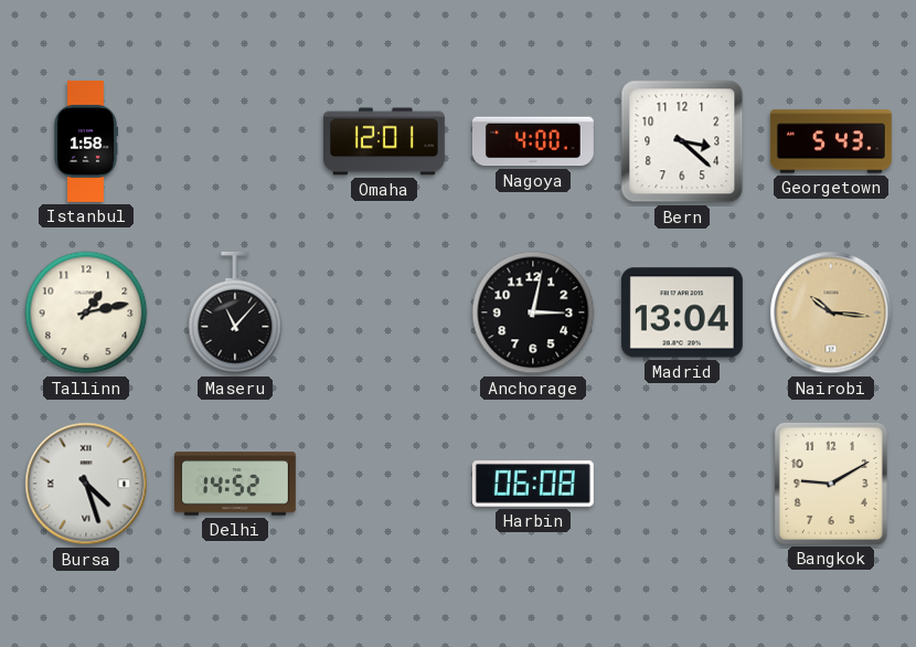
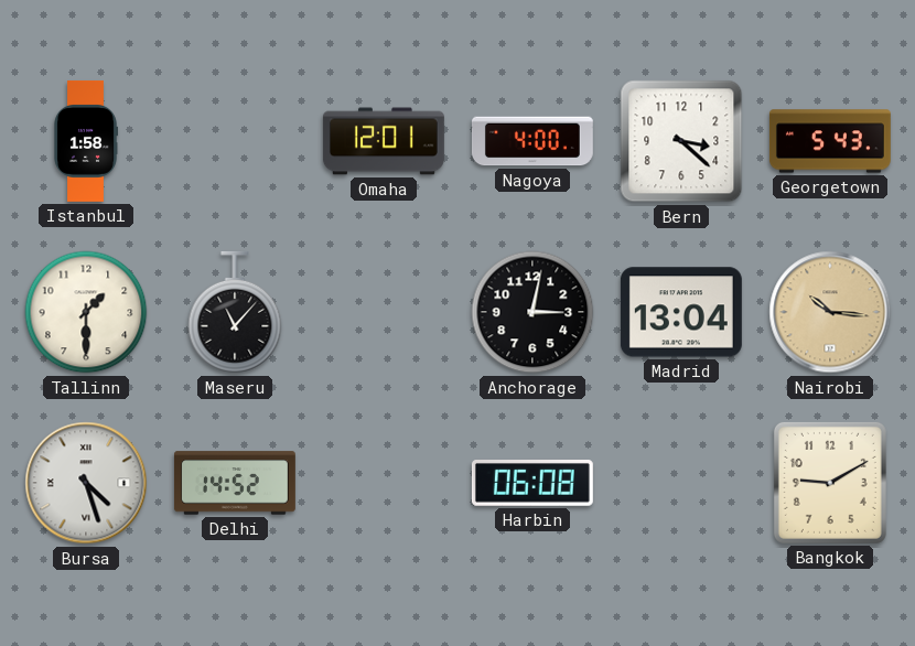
Tallinn: 1:13 -> 1:30 (86, 312)
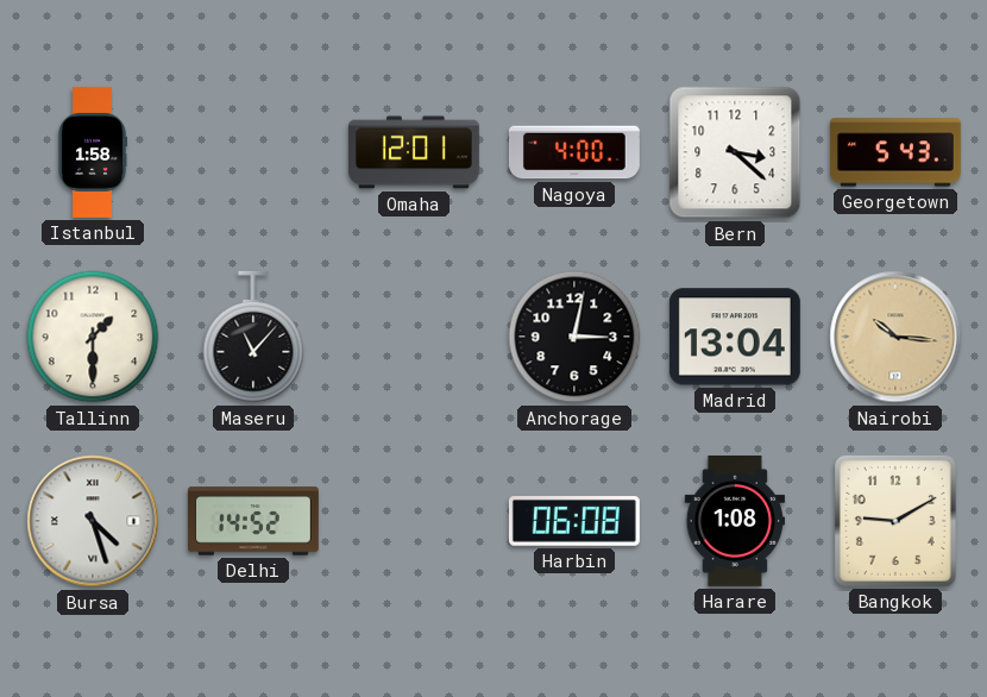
Harare: none -> 1:08 (735, 521)
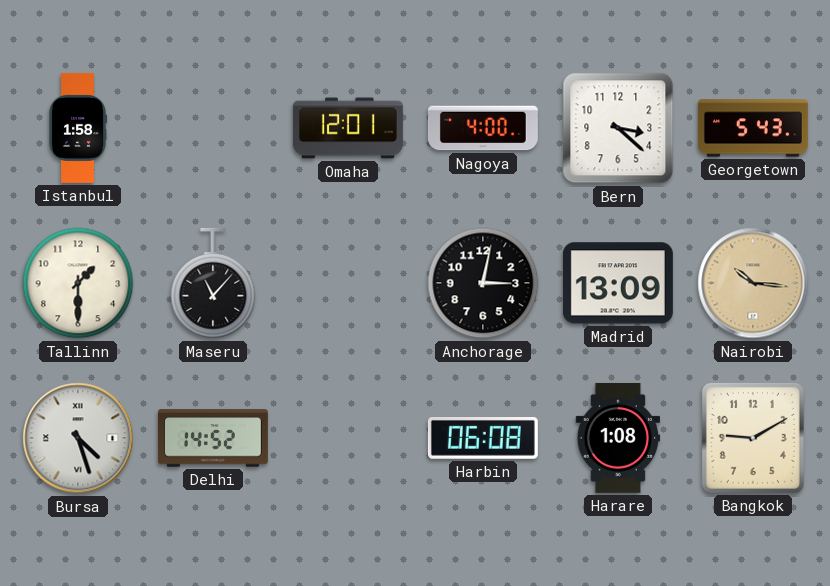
Madrid: 13:04 -> 13:09 (618, 283)
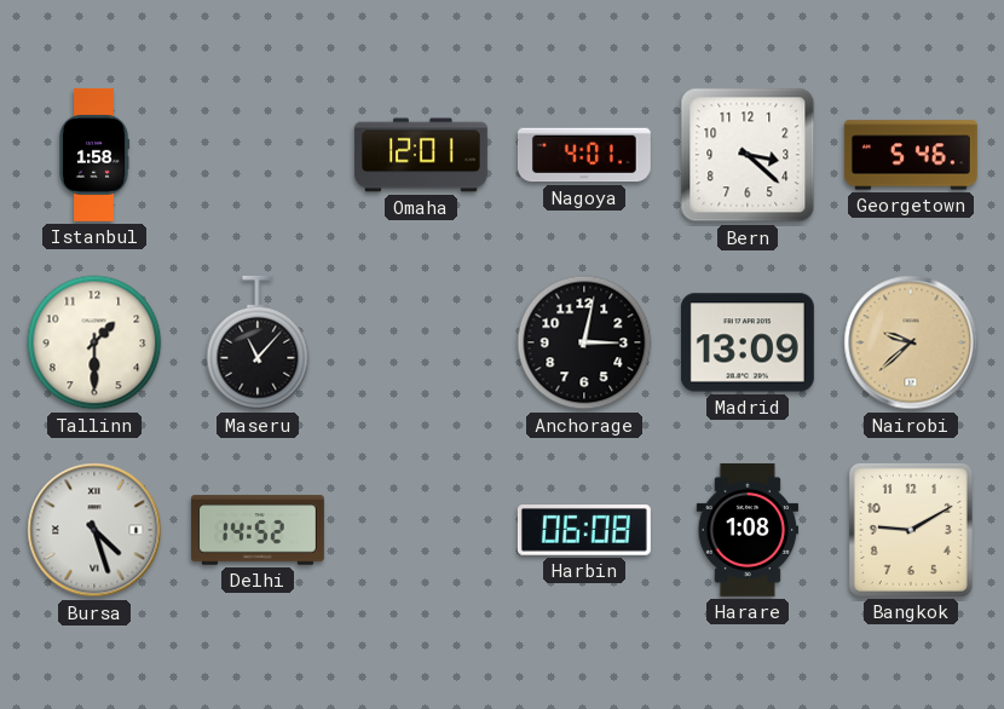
Nagoya: 4:00 -> 4:01 (584, 155)
Georgetown: 5:43 -> 5:46 (911, 155)
Nairobi: 10:16 -> 9:38 (911, 342)
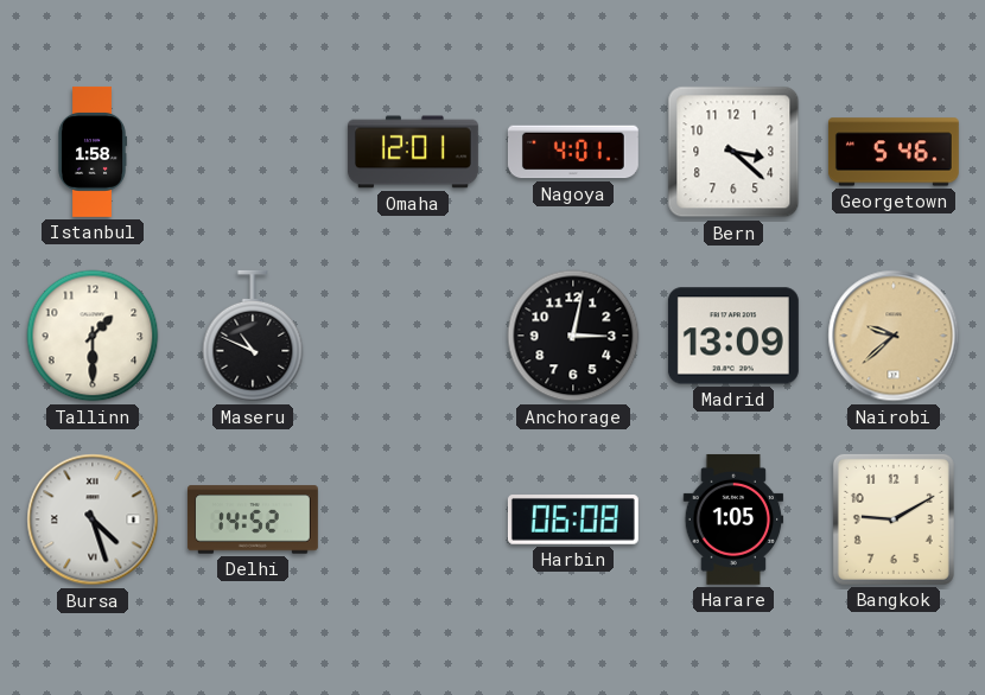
Maseru: 11:07 -> 10:49 (253, 336)
Harare: 1:08 -> 1:05 (733, 519)
